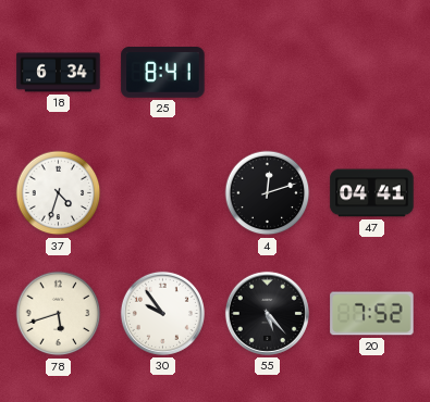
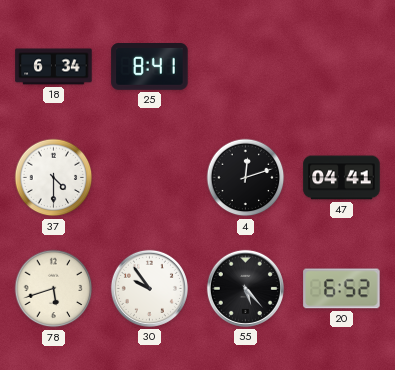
37: 4:33 -> 4:30 (54, 178)
20: 7:52 -> 6:52 (342, 289)
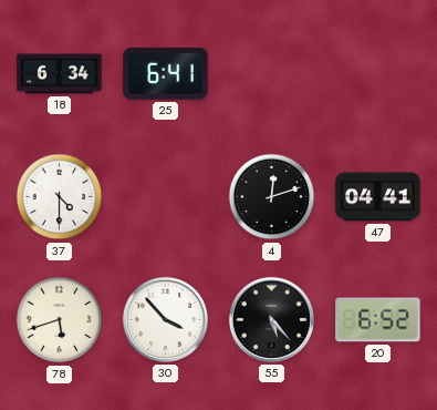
25: 8:41 -> 6:41 (166, 74)
30: 9:54 -> 3:53 (165, 319)
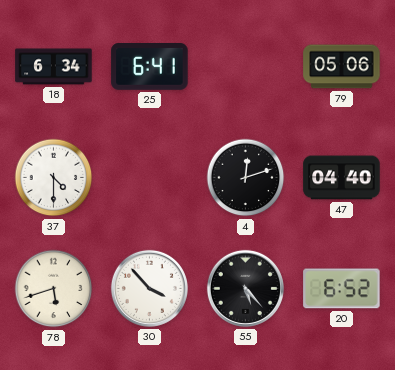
79: none -> 05:06 (342, 67)
47: 04:41 -> 04:40 (342, 178)
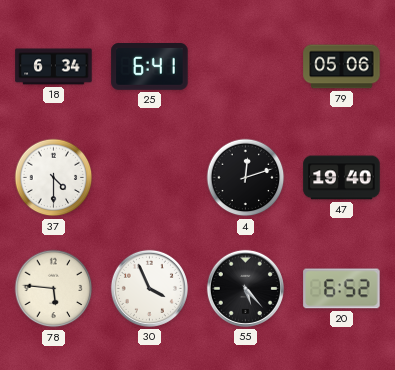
47: 04:40 -> 19:40 (342, 178)
78: 5:42 -> 5:46 (54, 289)
30: 3:53 -> 3:56 (149, 288)
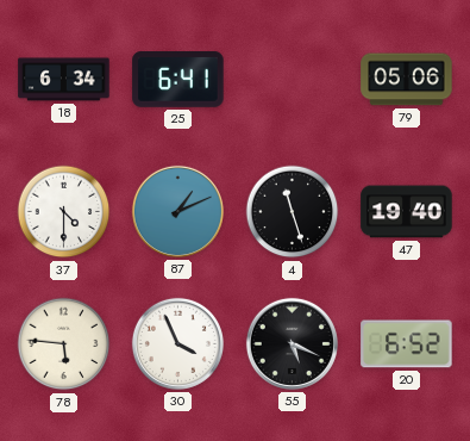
87: none -> 1:11 (177, 211)
4: 12:12 -> 11:27 (293, 212)
55: 5:23 -> 5:19 (292, 343)
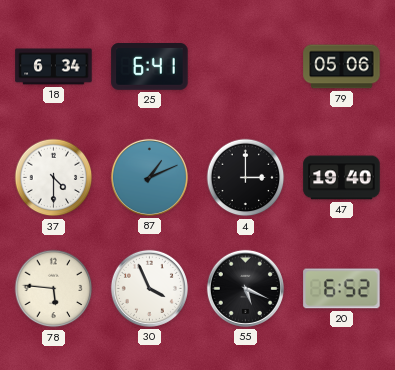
4: 11:27 -> 3:00 (246, 178)
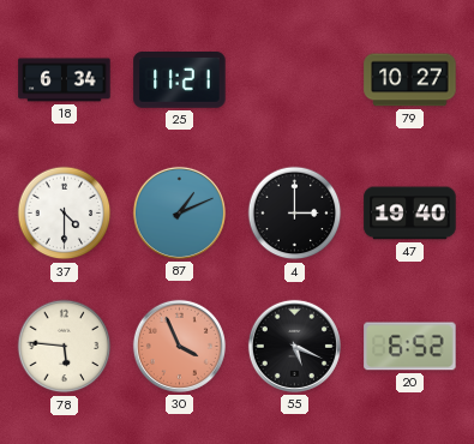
25: 6:41 -> 11:21 (180, 80)
79: 05:06 -> 10:27 (410, 80)
30 dial: white -> salmon (179, 346)
